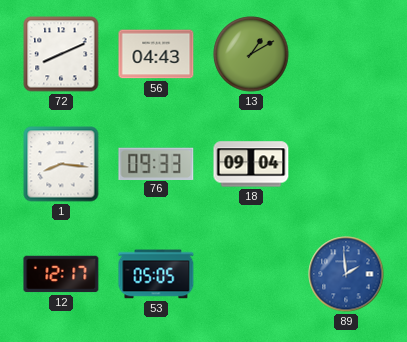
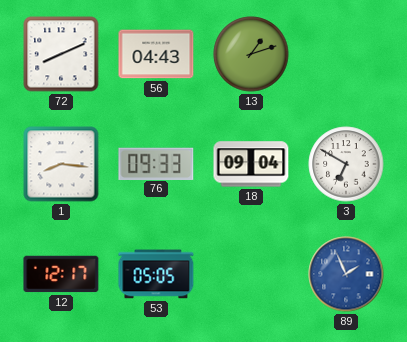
13: 1:10 -> 1:12 (251, 54)
3: none -> 6:50 (346, 164)
89: 1:59 -> 1:56 (346, 274)
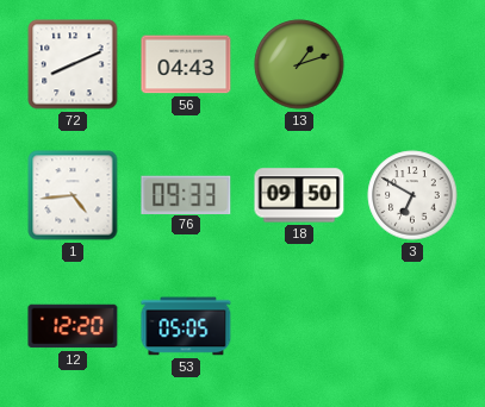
1: 8:16 -> 4:44 (73, 195)
18: 09:04 -> 09:50 (299, 195)
12: 12:17 -> 12:20 (73, 326)
89: 1:56 -> none (346, 274)
